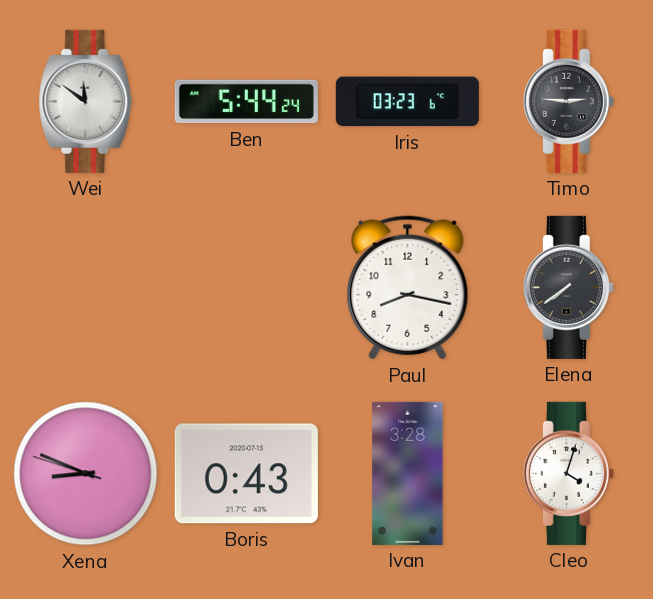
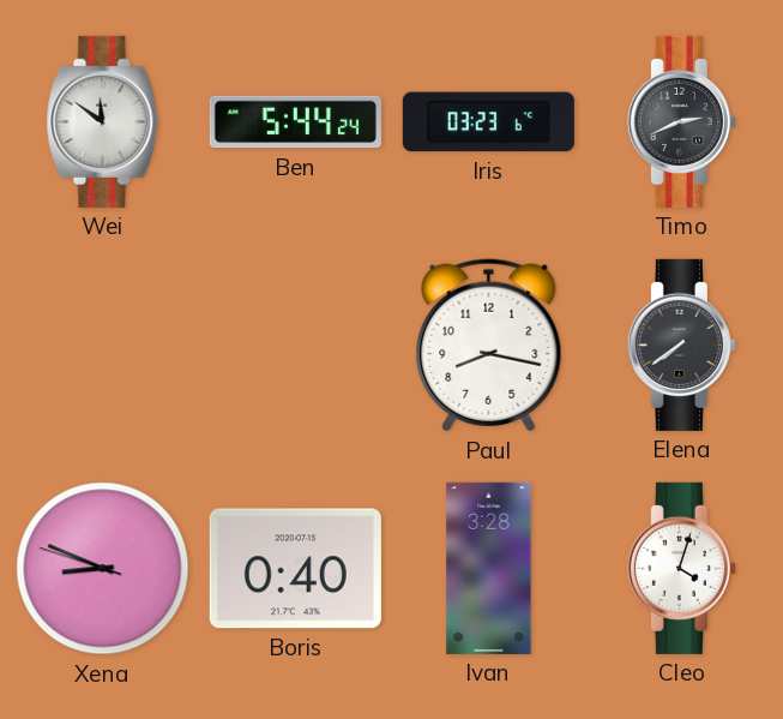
Timo: 2:46 -> 2:41 (681, 121)
Boris: 0:43 -> 0:40 (295, 569)
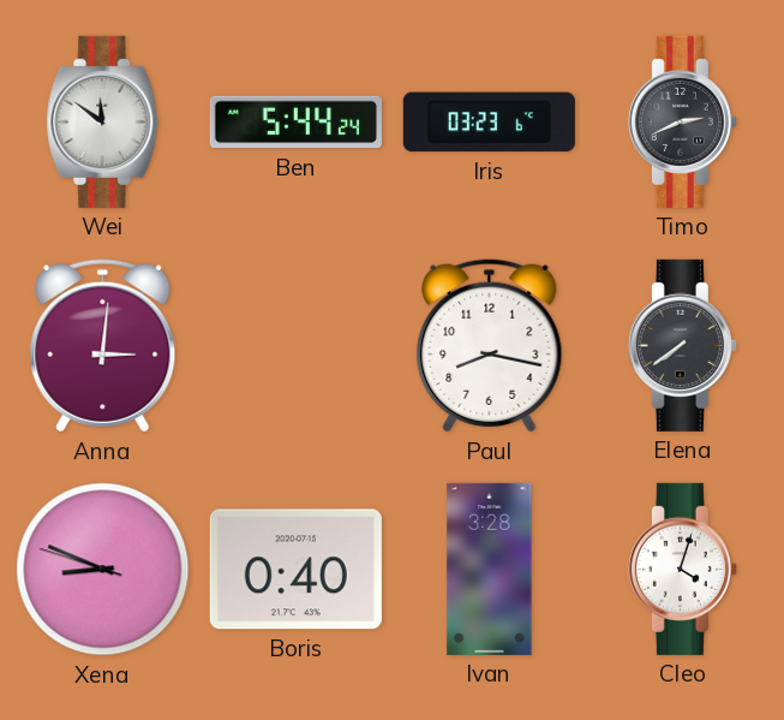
Anna: none -> 3:01 (103, 346)
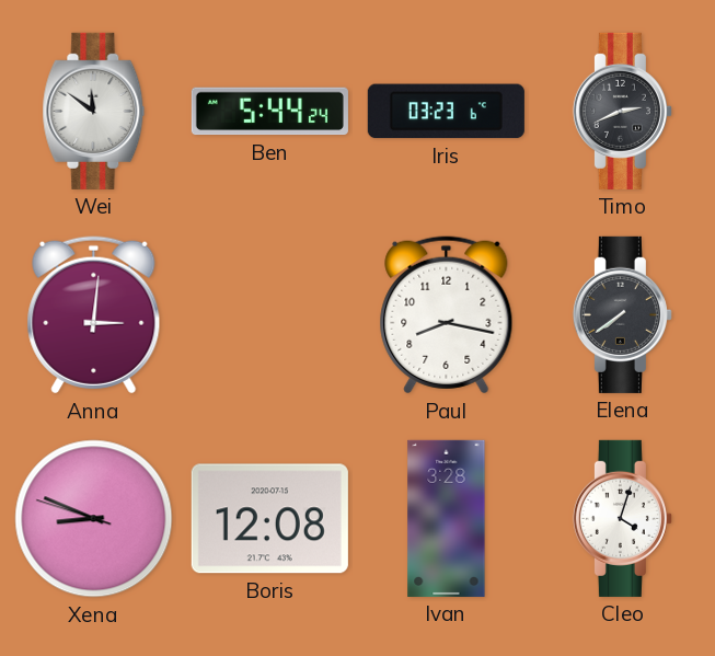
Boris: 0:40 -> 12:08 (269, 519)
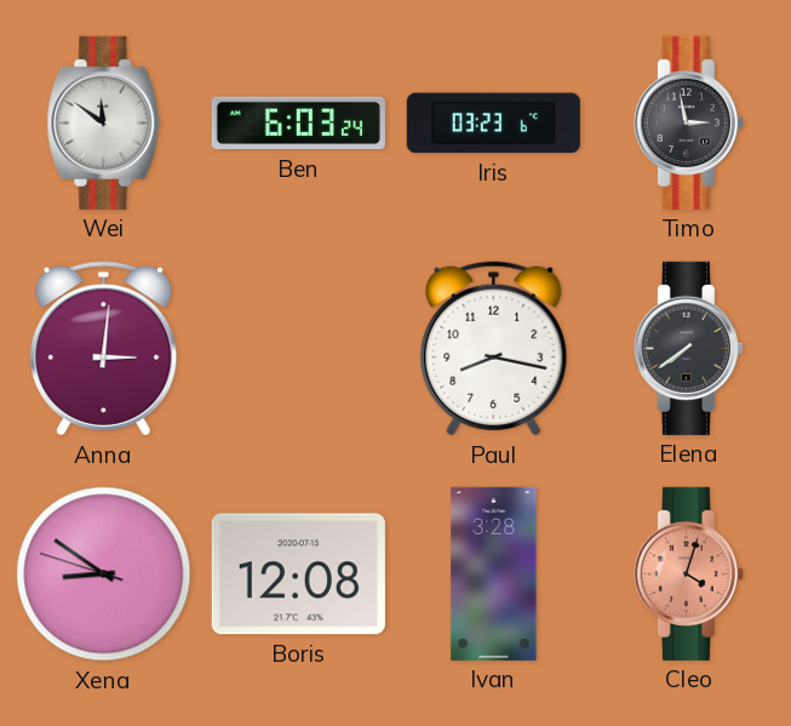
Ben: 5:44 -> 6:03 (298, 124)
Timo: 2:41 -> 2:58 (688, 122)
Xena: 8:48 -> 8:50 (104, 574)
Cleo dial: white -> salmon (688, 573)
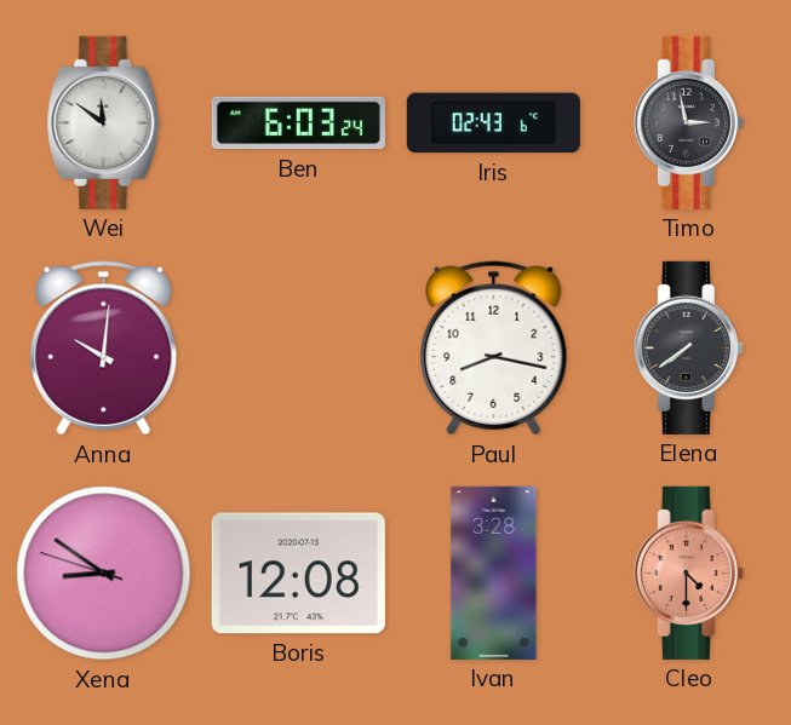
Iris: 03:23 -> 02:43 (493, 123)
Anna: 3:01 -> 10:01 (104, 349)
Cleo: 4:03 -> 4:30 (688, 572)
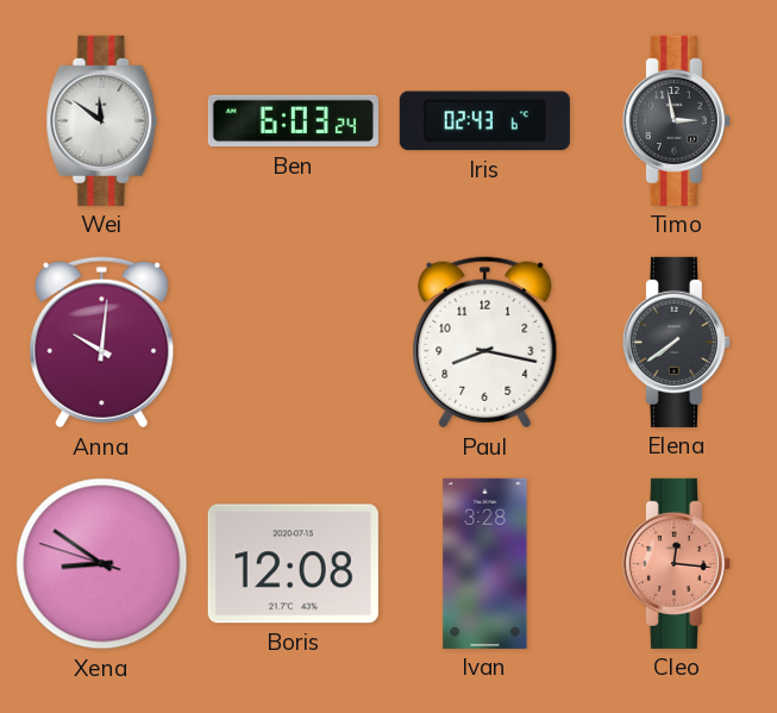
Cleo: 4:30 -> 12:16 (676, 563)
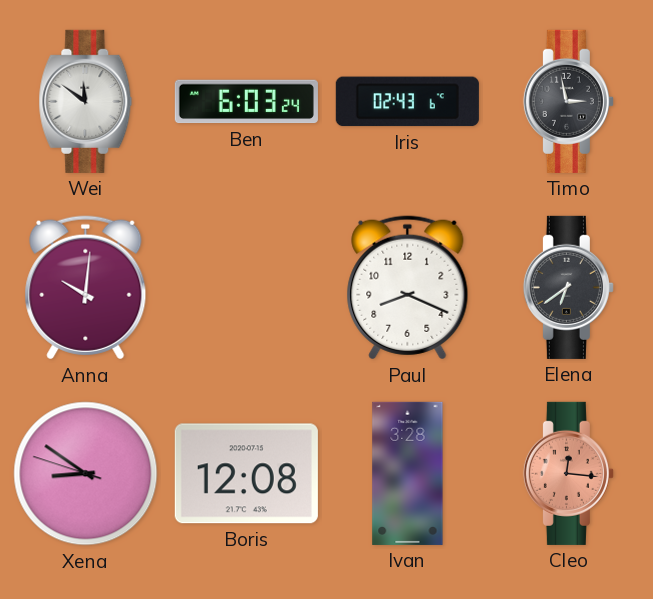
Paul: 8:17 -> 8:19 (408, 288)
Elena: 7:39 -> 6:39 (568, 287)
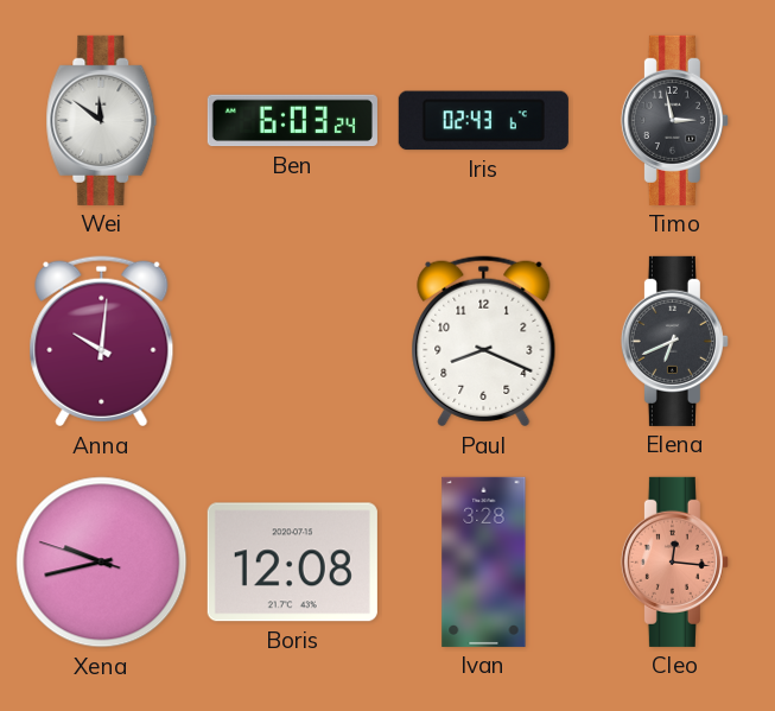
Elena: 6:39 -> 6:41 (674, 341)
Xena: 8:50 -> 9:42 (102, 563)
